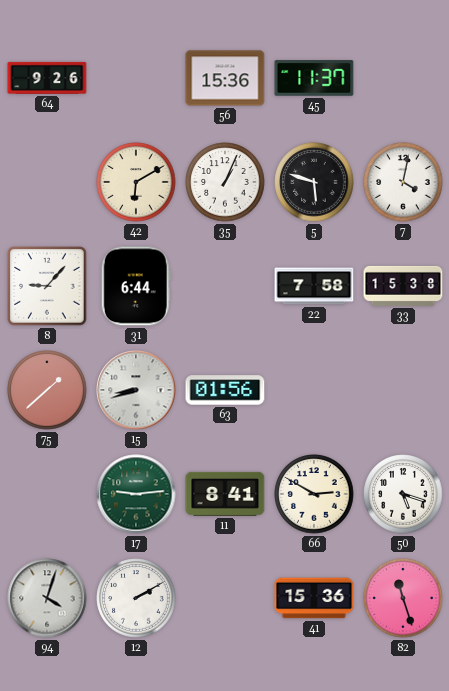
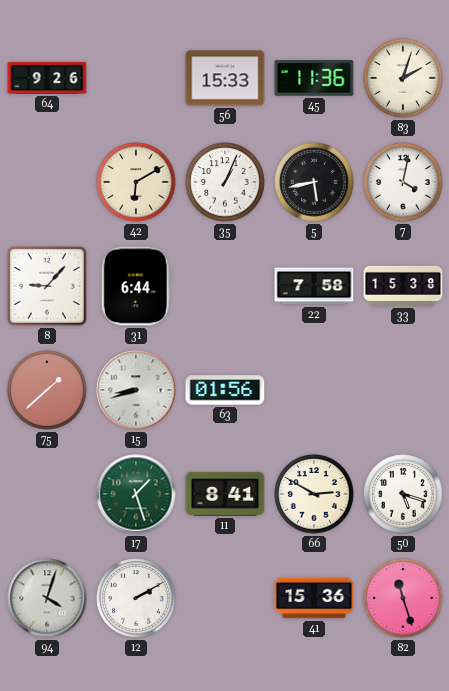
56: 15:36 -> 15:33 (225, 78)
45: 11:37 -> 11:36 (314, 78)
83: none -> 2:03 (403, 78)
5: 5:48 -> 5:43 (314, 182)
17: 9:14 -> 1:27 (136, 494)
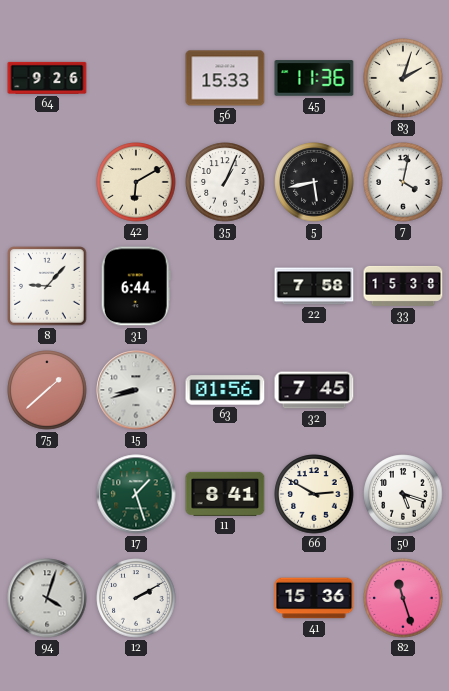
32: none -> 7:45 (314, 390)
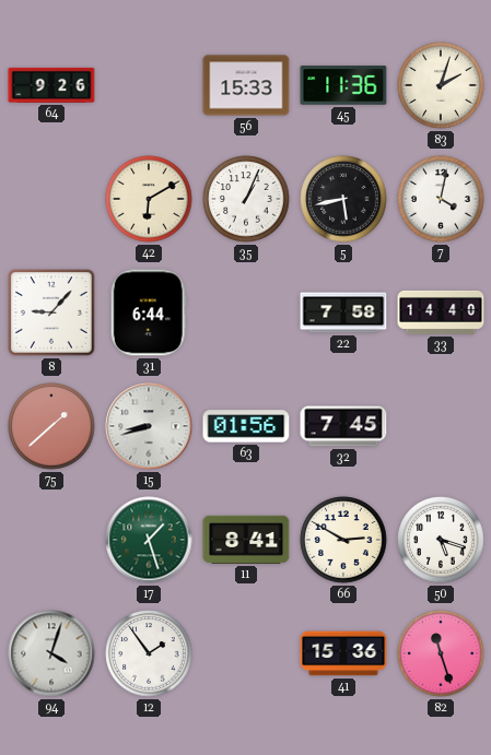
33: 15:38 -> 14:40 (441, 312)
12: 2:10 -> 1:54 (149, 653)
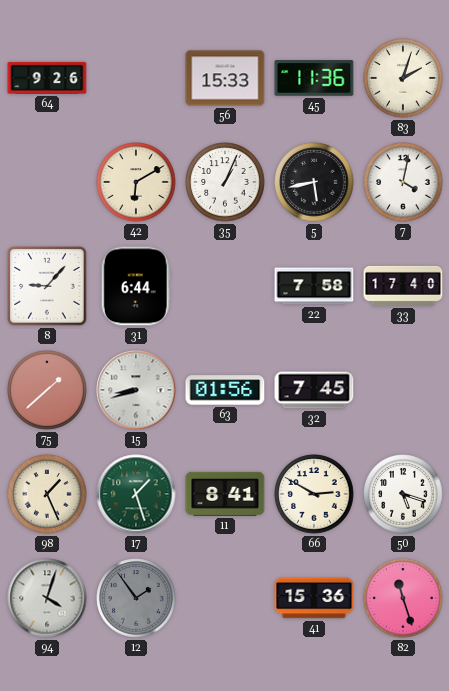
33: 14:40 -> 17:40 (403, 286)
98: none -> 1:26 (47, 494)
12 dial: white -> grey (136, 598)
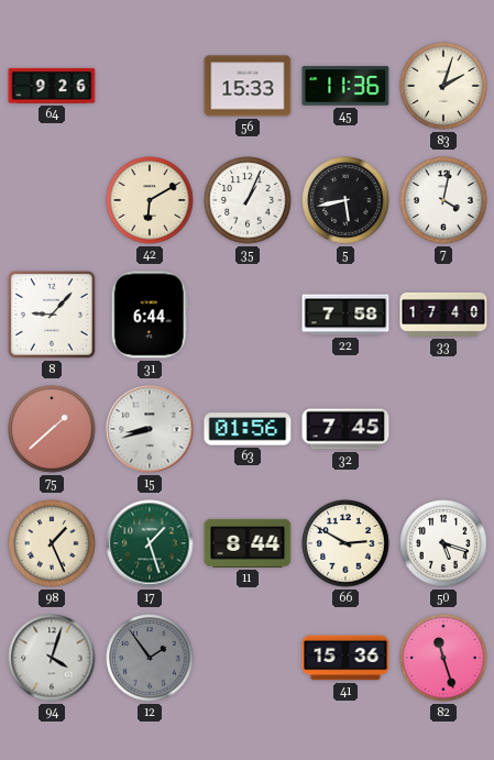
11: 8:41 -> 8:44 (248, 543)
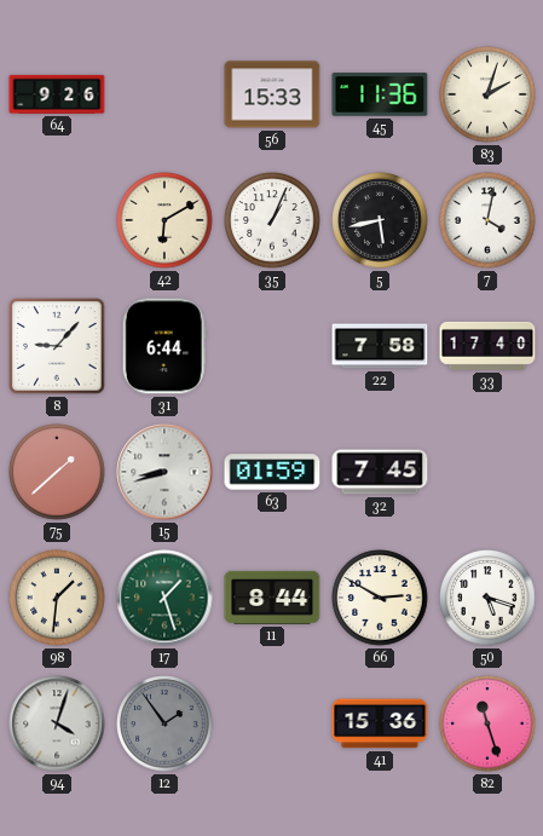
63: 01:56 -> 01:59 (272, 472)
98: 1:26 -> 1:31 (57, 598)
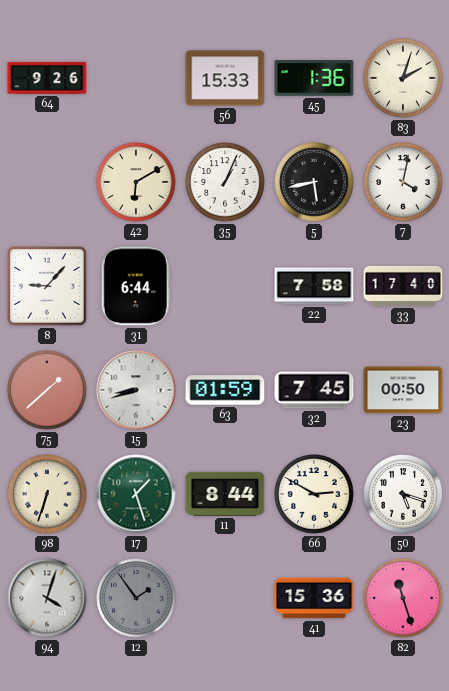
45: 11:36 -> 1:36 (314, 78)
23: none -> 00:50 (403, 390)
98: 1:31 -> 6:33 (47, 494)
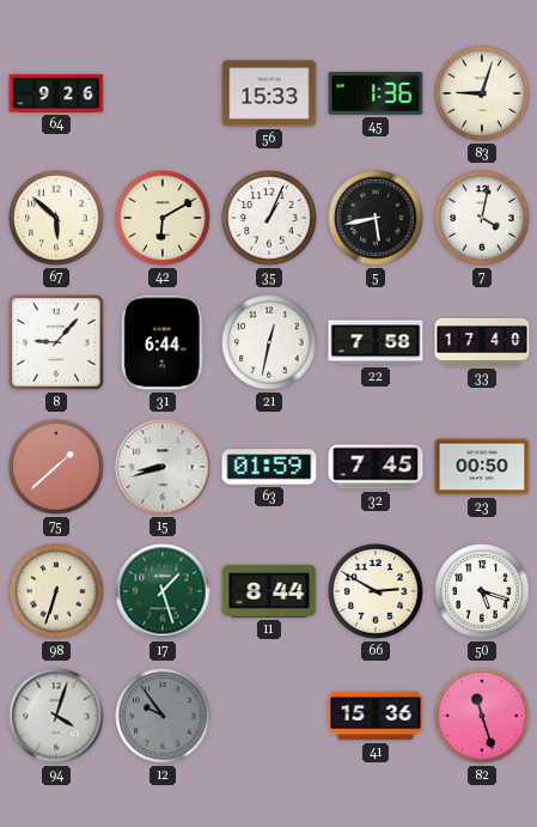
83: 2:03 -> 9:03 (482, 93)
67: none -> 5:52 (56, 218)
21: none -> 12:32 (269, 342)
12: 1:54 -> 9:54 (163, 716)
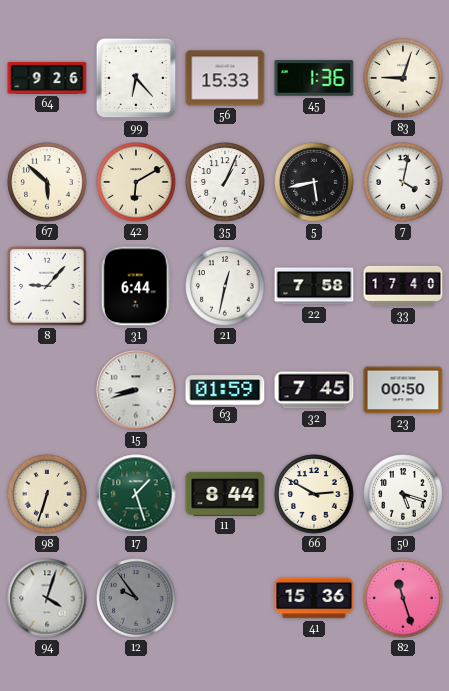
99: none -> 6:23 (136, 78)
75: 1:38 -> none (56, 467)
